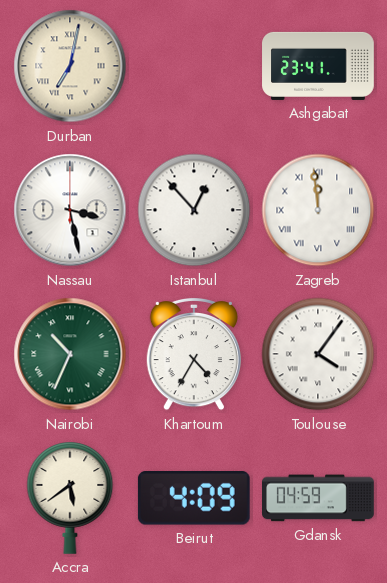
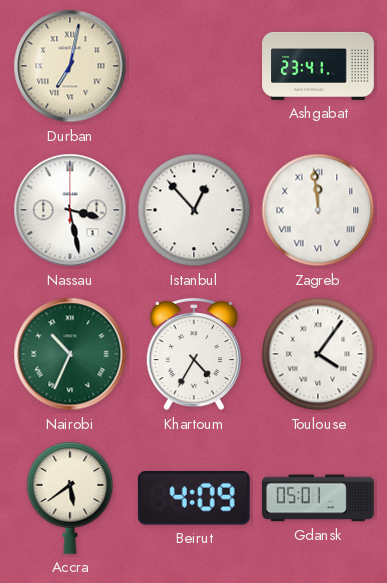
Gdansk: 04:59 -> 05:01 (319, 498)
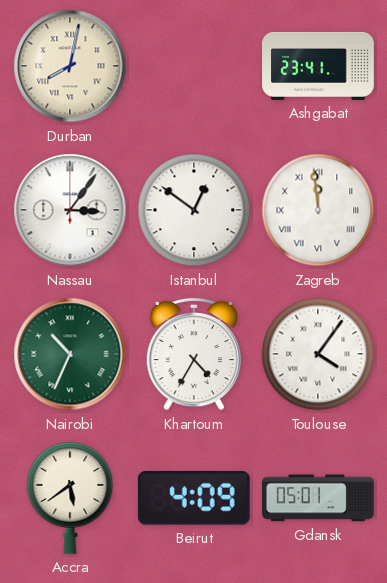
Durban: 7:02 -> 8:02 (70, 66)
Nassau: 3:28 -> 3:06 (70, 210)
Istanbul: 12:53 -> 12:51 (194, 210)
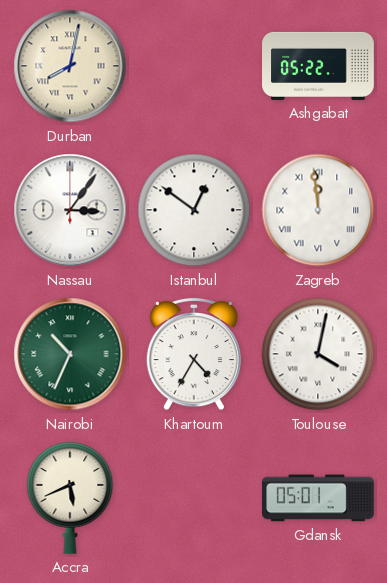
Ashgabat: 23:41 -> 05:22 (318, 66)
Toulouse: 4:06 -> 4:02 (318, 354)
Accra: 5:39 -> 5:41 (70, 498)
Beirut: 4:09 -> none (194, 498)
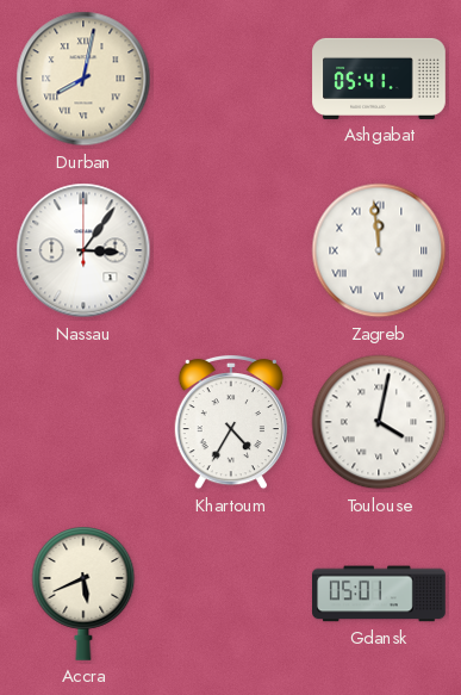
Ashgabat: 05:22 -> 05:41 (379, 79)
Istanbul: 12:51 -> none (194, 210)
Nairobi: 10:34 -> none (70, 354)
